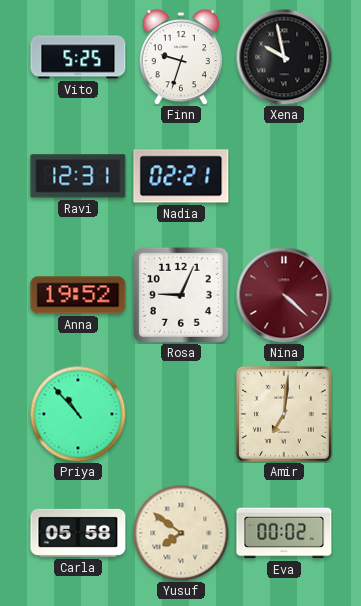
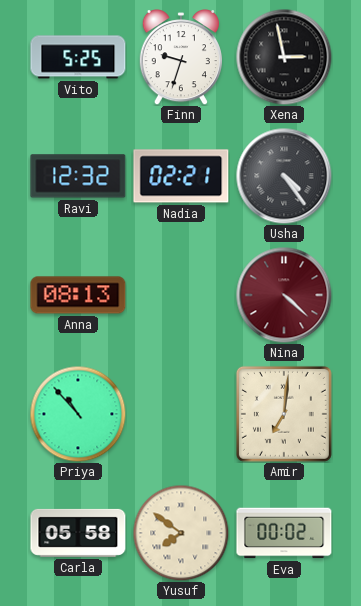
Xena: 9:58 -> 2:58 (284, 57)
Ravi: 12:31 -> 12:32 (78, 176)
Usha: none -> 4:24 (284, 176)
Anna: 19:52 -> 08:13 (78, 295)
Rosa: 9:04 -> none (181, 295)
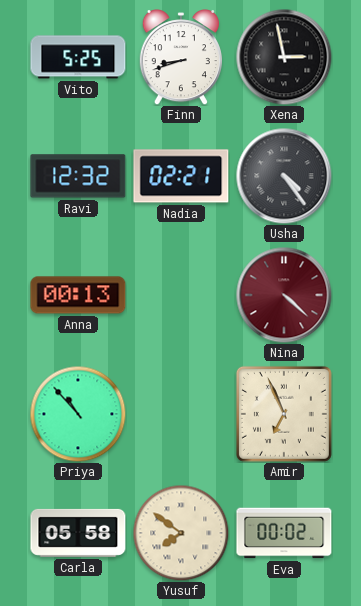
Finn: 9:33 -> 8:42 (181, 58)
Anna: 08:13 -> 00:13 (78, 295)
Amir: 7:01 -> 6:56 (284, 414)
